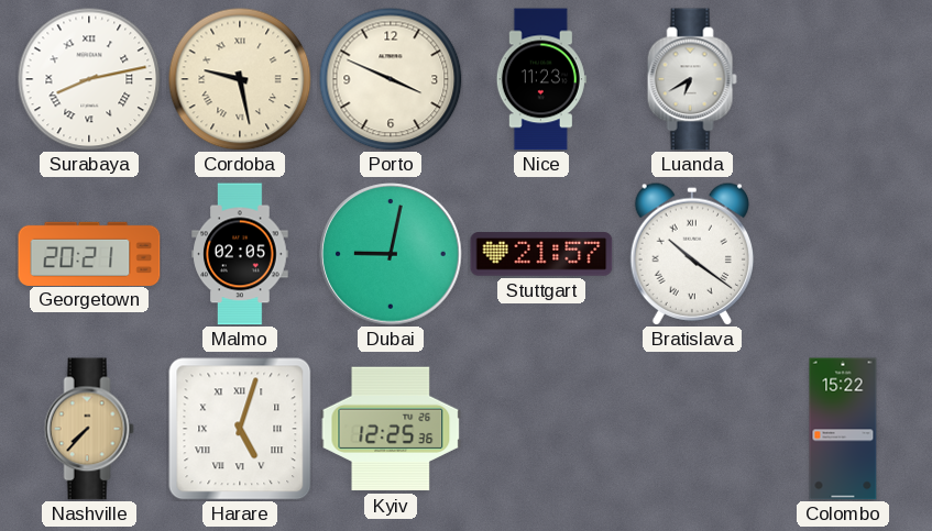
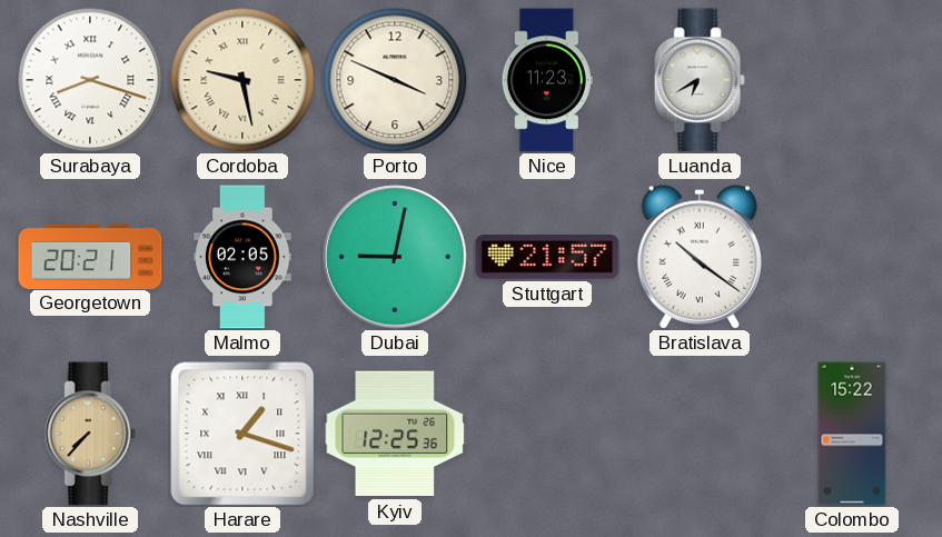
Surabaya: 8:13 -> 8:18 (90, 80)
Harare: 5:03 -> 1:18 (242, 434)
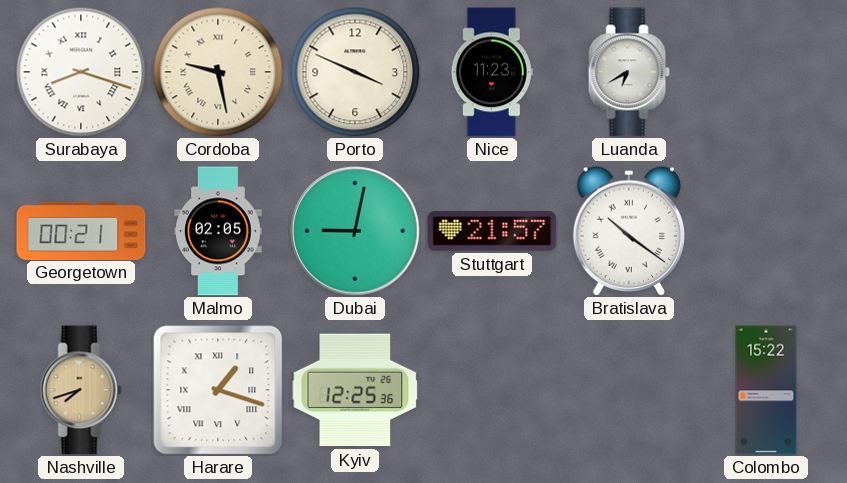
Georgetown: 20:21 -> 00:21 (81, 230)
Nashville: 7:37 -> 7:42 (81, 390)
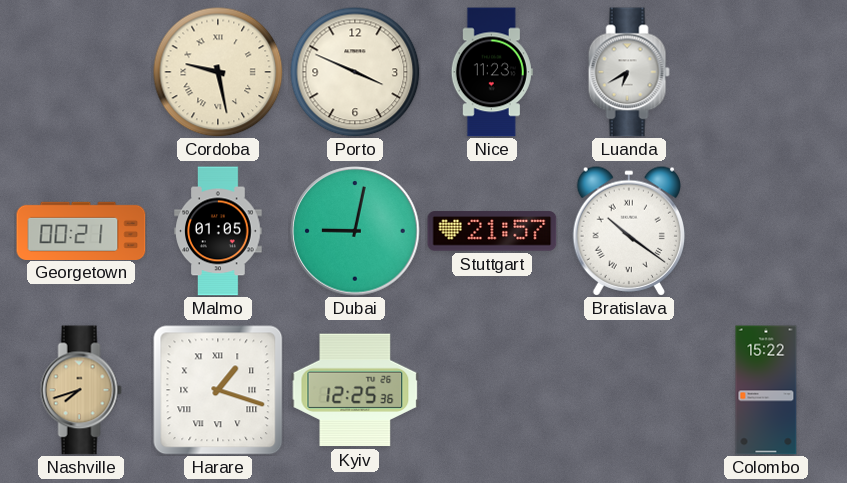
Surabaya: 8:18 -> none (81, 72)
Malmo: 02:05 -> 01:05 (218, 231)
